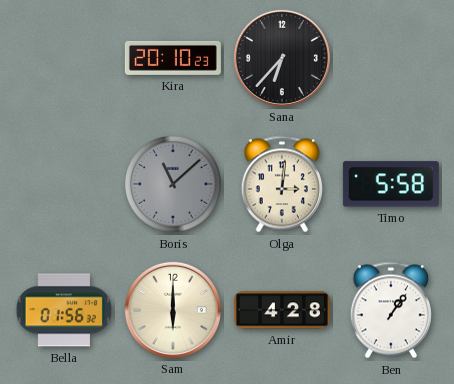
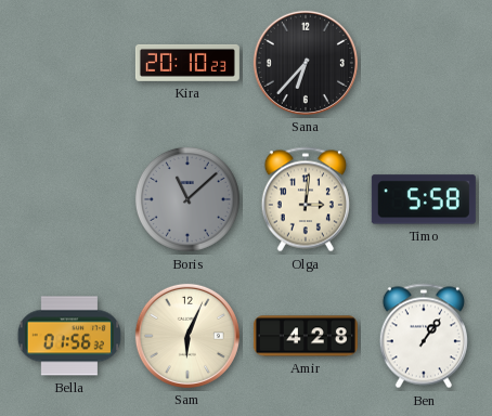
Sam: 6:00 -> 6:04 (187, 336)
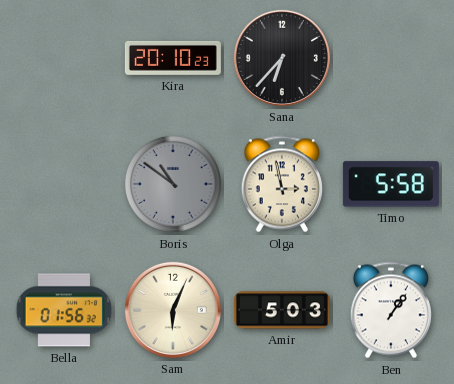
Boris: 11:08 -> 10:51 (173, 184)
Olga: 3:01 -> 2:58 (282, 184)
Amir: 4:28 -> 5:03 (282, 310)
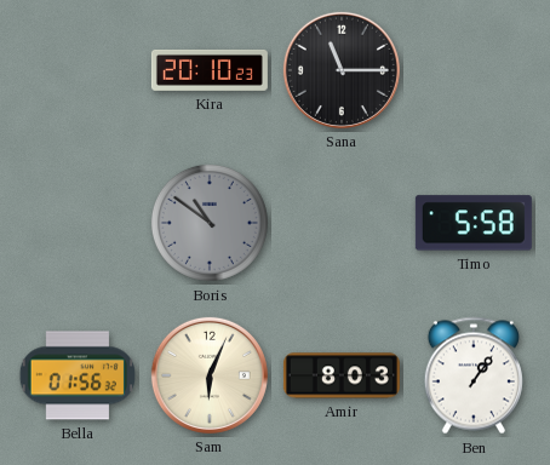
Sana: 6:37 -> 11:15 (342, 70)
Olga: 2:58 -> none (282, 184)
Amir: 5:03 -> 8:03 (342, 375)
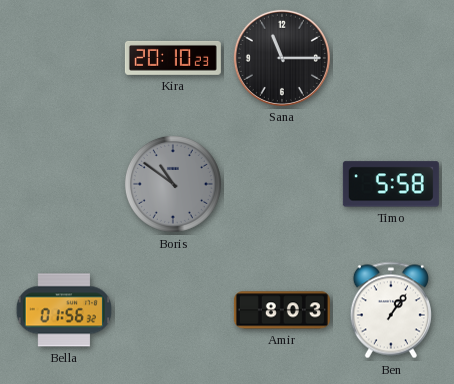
Sam: 6:04 -> none (210, 375)
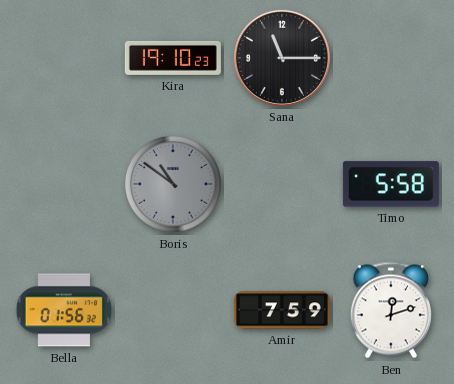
Kira: 20:10 -> 19:10 (173, 58)
Amir: 8:03 -> 7:59 (282, 310)
Ben: 1:06 -> 12:12 (391, 310)
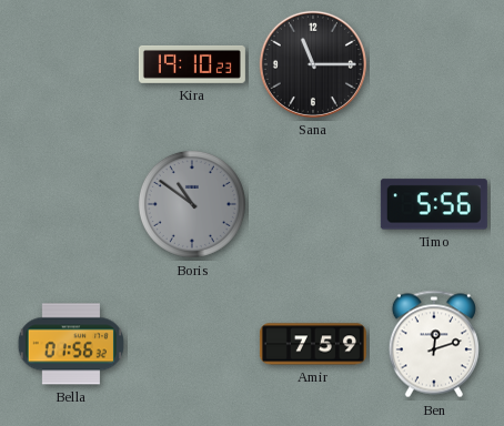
Timo: 5:58 -> 5:56 (434, 204)
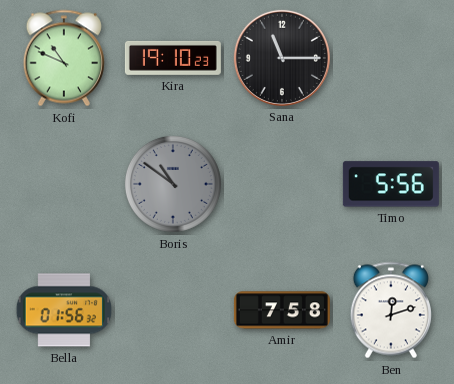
Kofi: none -> 10:49 (64, 58)
Amir: 7:59 -> 7:58 (282, 310)
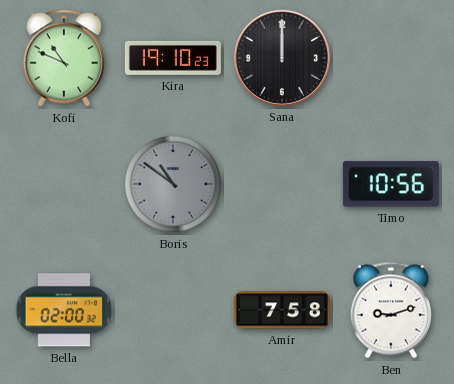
Sana: 11:15 -> 12:00 (282, 58)
Timo: 5:56 -> 10:56 (391, 184)
Bella: 01:56 -> 02:00 (64, 310)
Ben: 12:12 -> 9:12 (391, 310)
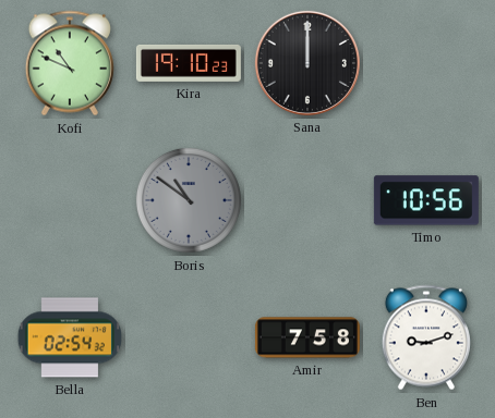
Bella: 02:00 -> 02:54 (70, 337)
